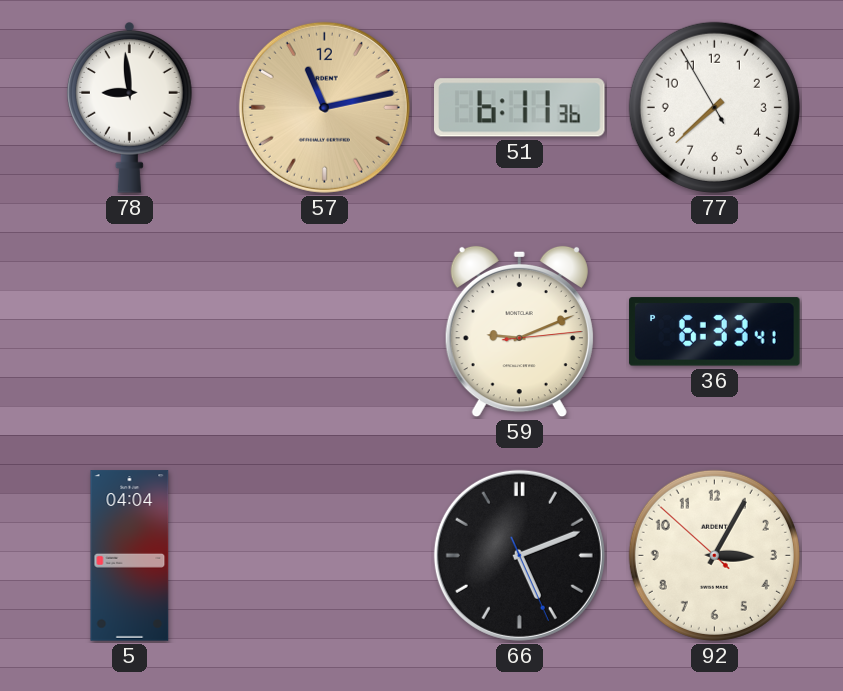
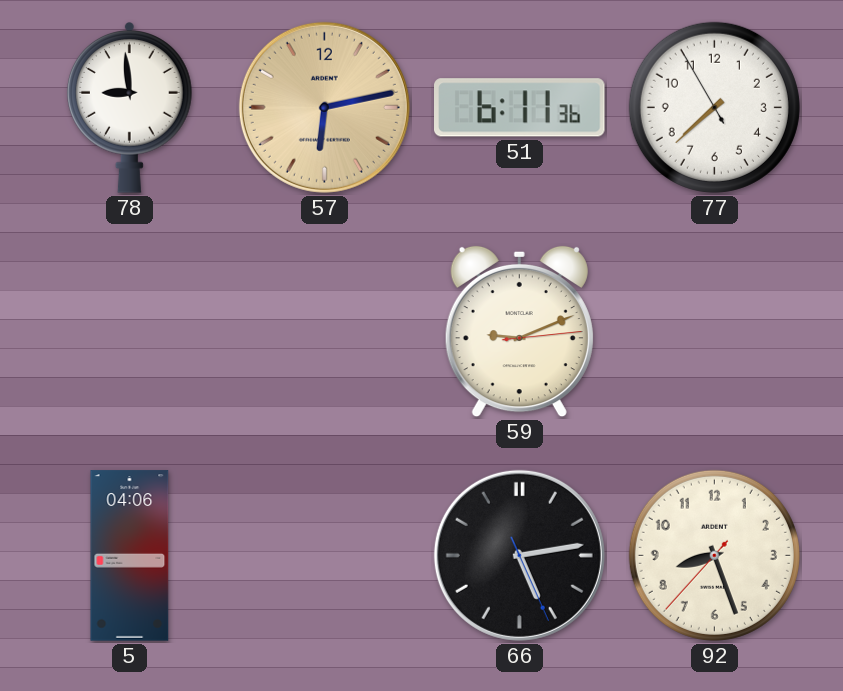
57: 11:13 -> 6:13 (324, 107)
36: 6:33 -> none (715, 332)
5: 04:04 -> 04:06 (130, 556)
66: 5:11 -> 5:13 (519, 555)
92: 3:04 -> 8:26 (714, 555)
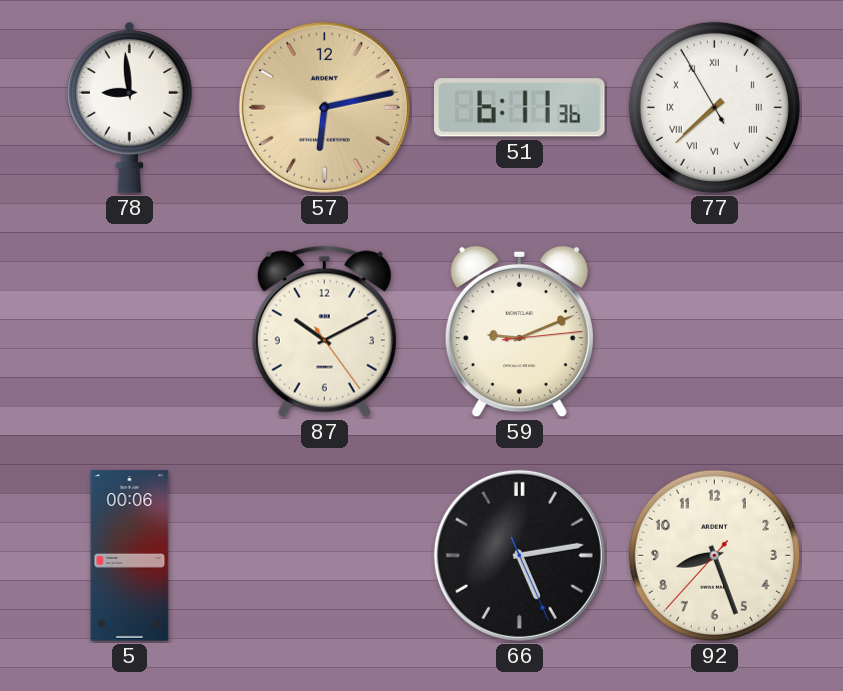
77 numerals: Arabic -> Roman (714, 107)
87: none -> 10:10 (324, 331)
5: 04:06 -> 00:06 (130, 556)
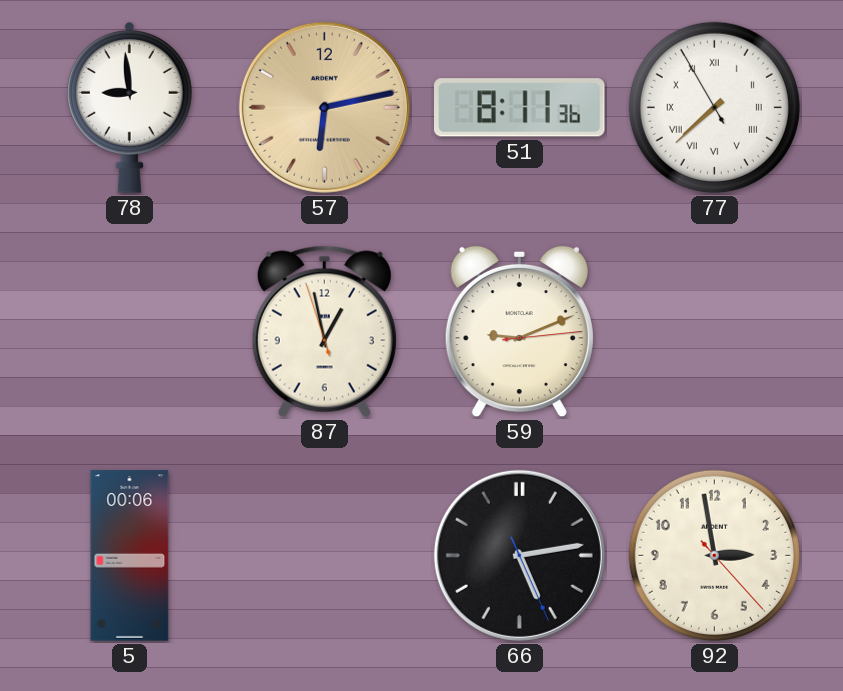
51: 6:11 -> 8:11 (520, 108)
87: 10:10 -> 12:57 (324, 331)
92: 8:26 -> 2:58 (714, 555)
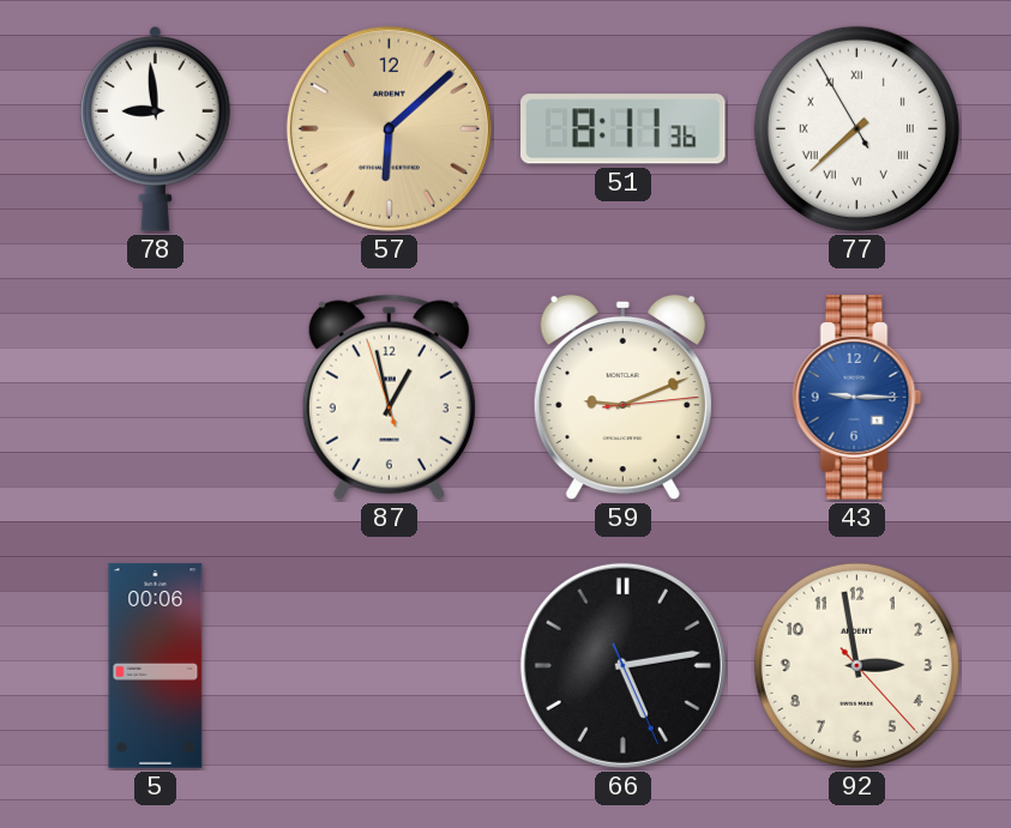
57: 6:13 -> 6:08 (389, 128)
43: none -> 9:15 (857, 398)
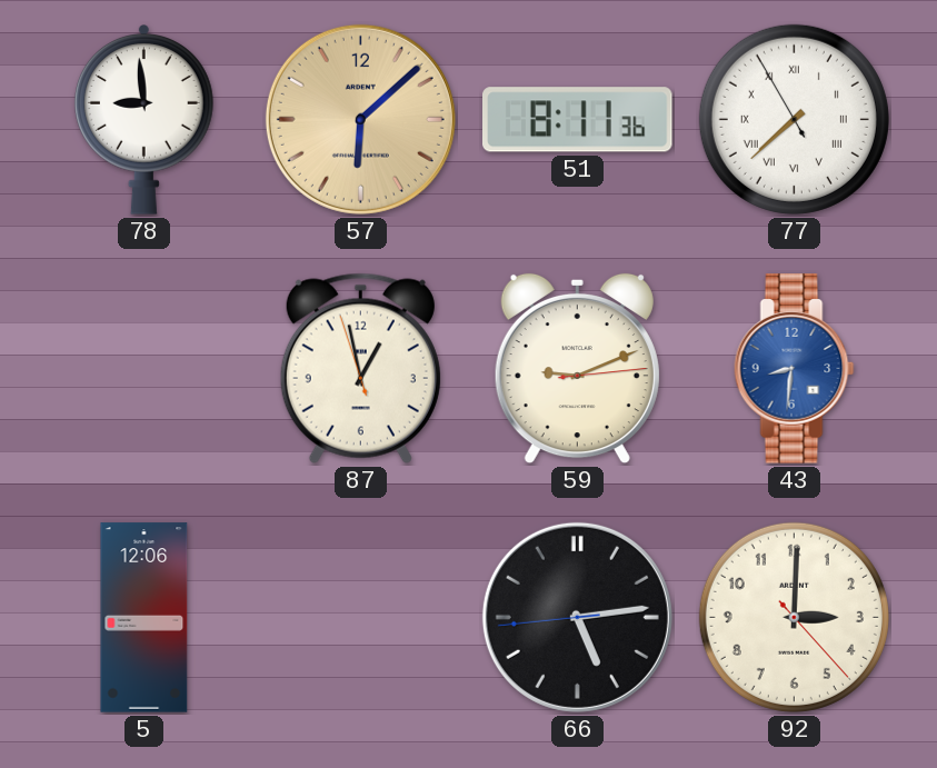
43: 9:15 -> 8:31 (795, 369)
5: 00:06 -> 12:06 (144, 618)
66: 5:13:26 -> 5:13:44 (577, 617)
92: 2:58 -> 3:00 (794, 617)
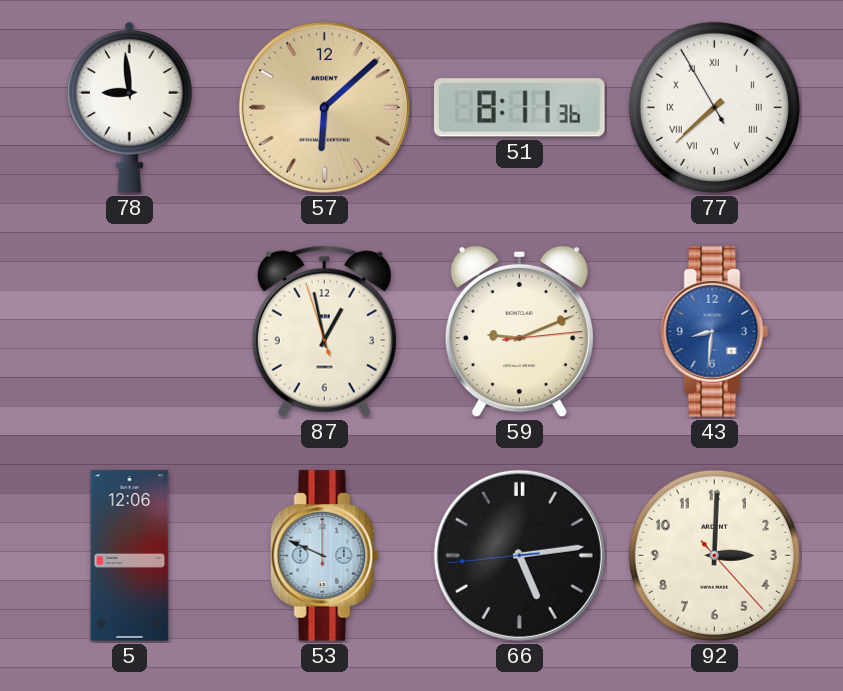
53: none -> 9:49 (325, 556)
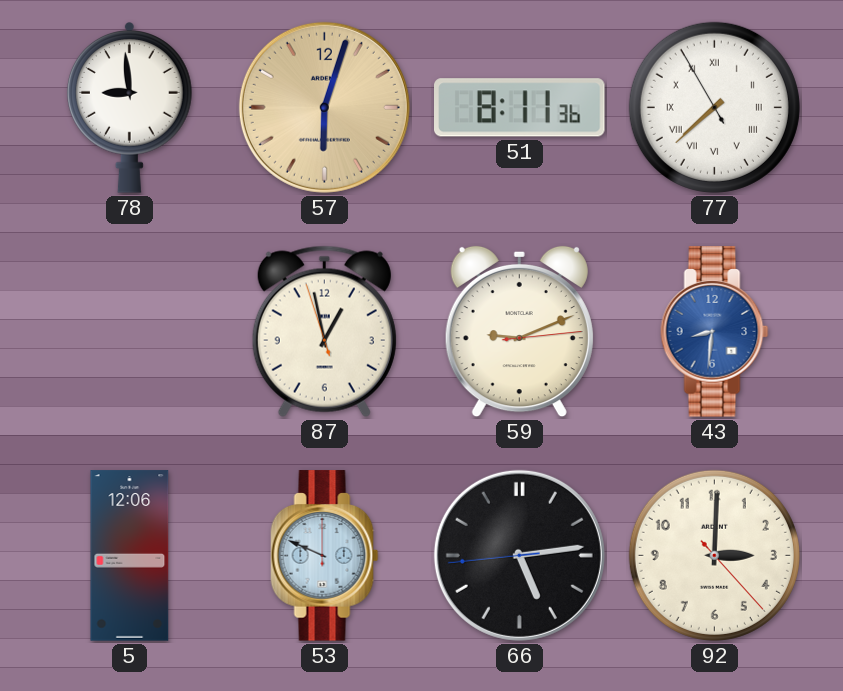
57: 6:08 -> 6:03 (324, 107)
